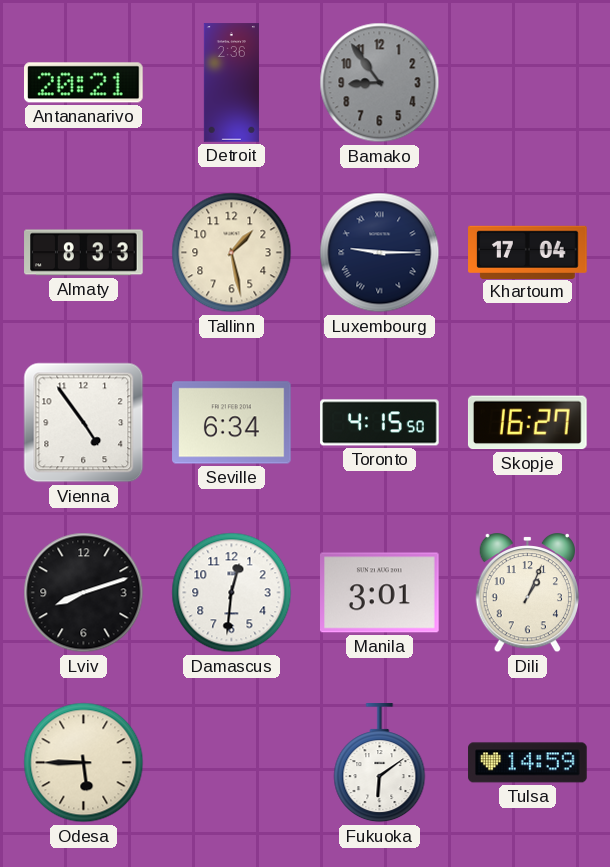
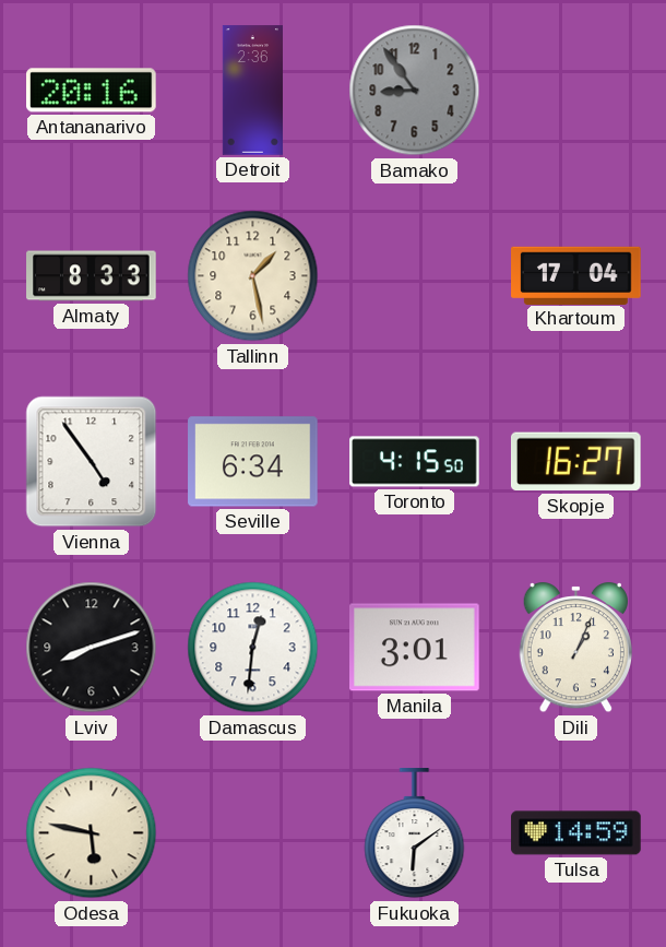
Antananarivo: 20:21 -> 20:16 (92, 91)
Luxembourg: 9:15 -> none (380, 253)
Odesa: 5:45 -> 5:47 (92, 833)
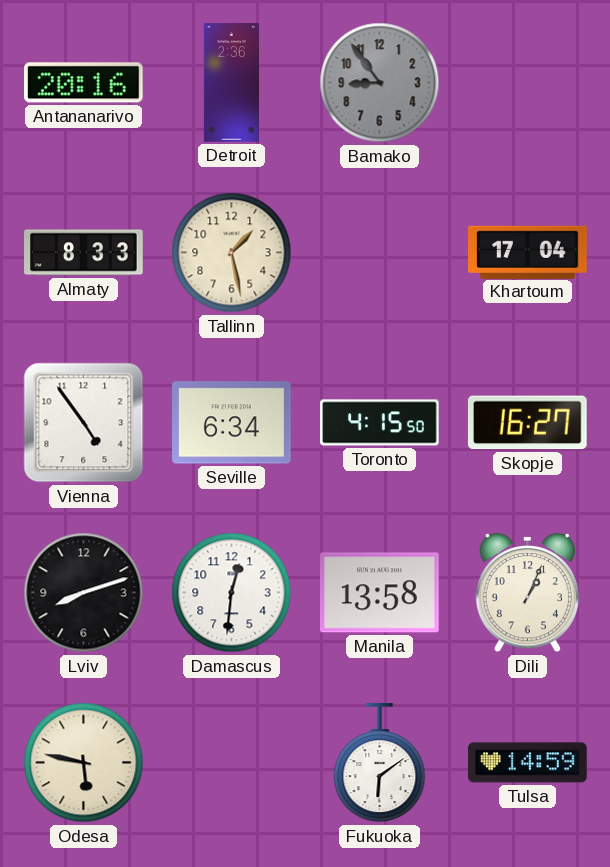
Manila: 3:01 -> 13:58 (380, 593)
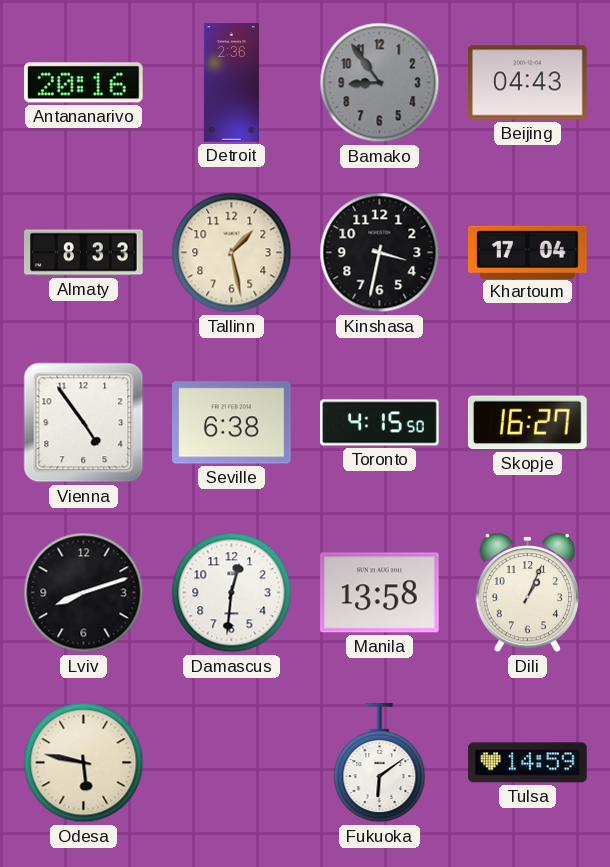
Beijing: none -> 04:43 (528, 83)
Kinshasa: none -> 3:32 (380, 253)
Seville: 6:34 -> 6:38 (232, 423)
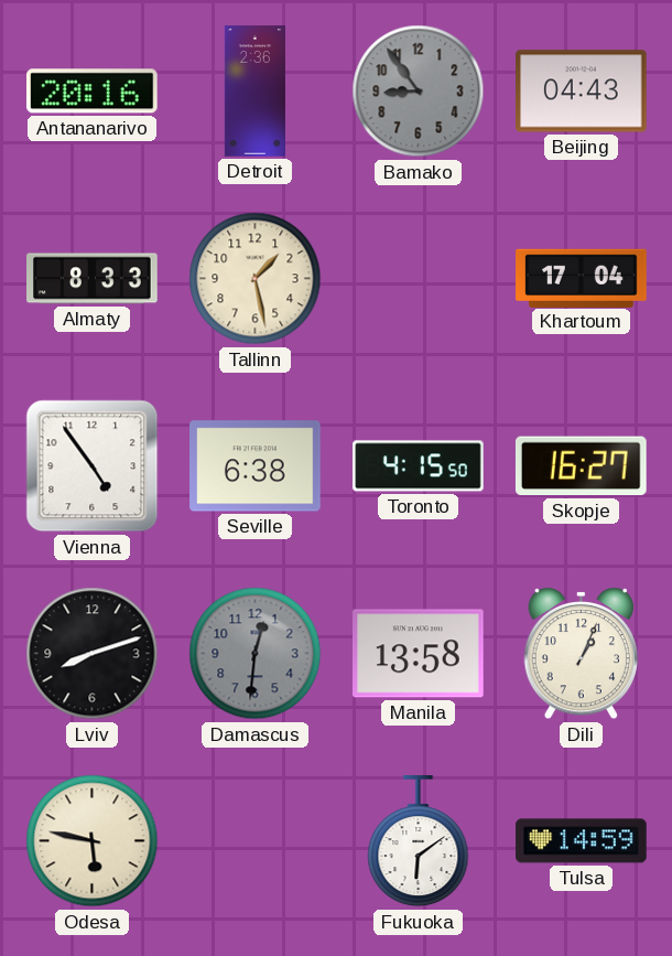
Kinshasa: 3:32 -> none (380, 253)
Damascus dial: white -> grey (256, 654)
